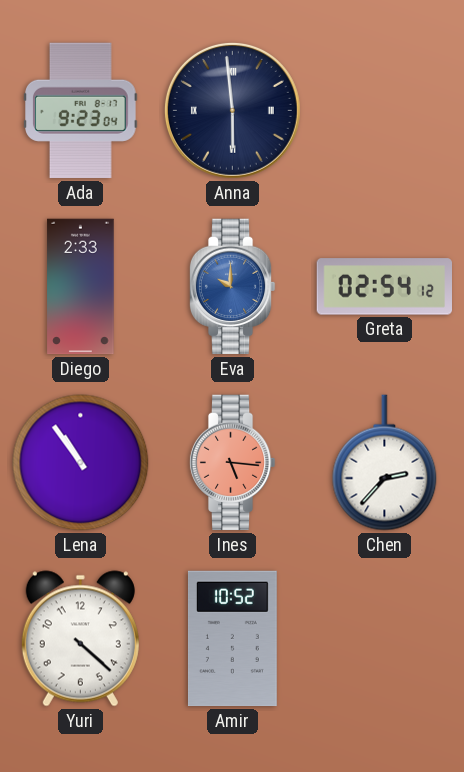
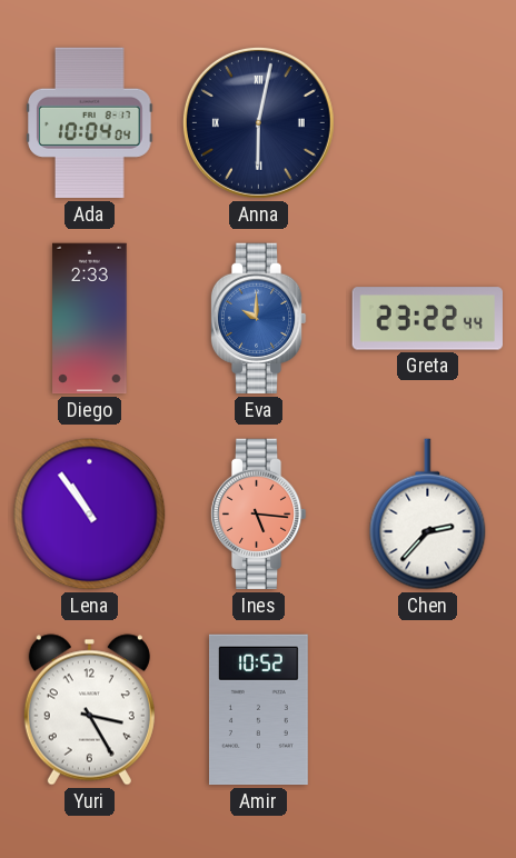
Ada: 9:23 -> 10:04 (90, 123)
Anna: 5:59 -> 6:02 (258, 122)
Greta: 02:54 -> 23:22 (427, 319)
Yuri: 4:22 -> 3:25 (89, 710)
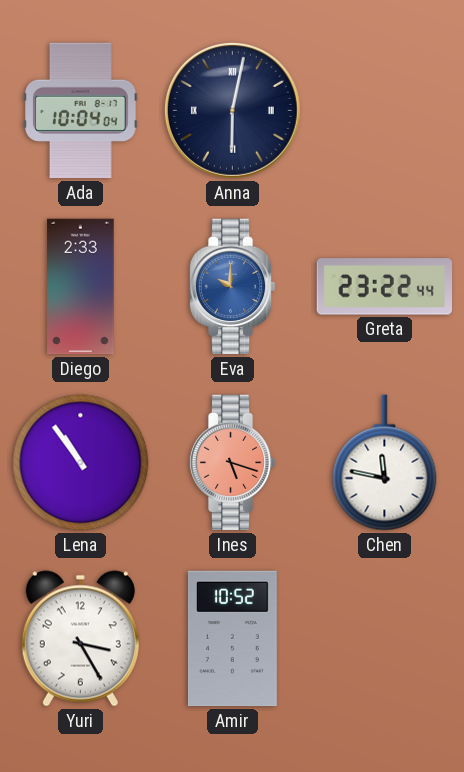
Ines: 5:16 -> 5:18 (232, 463)
Chen: 2:37 -> 11:47 (385, 463)
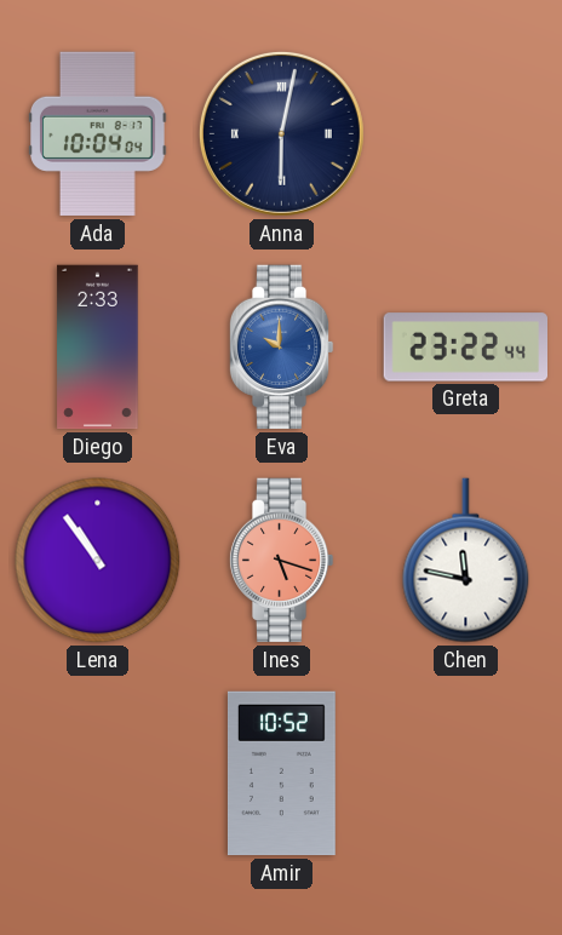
Yuri: 3:25 -> none (80, 639)
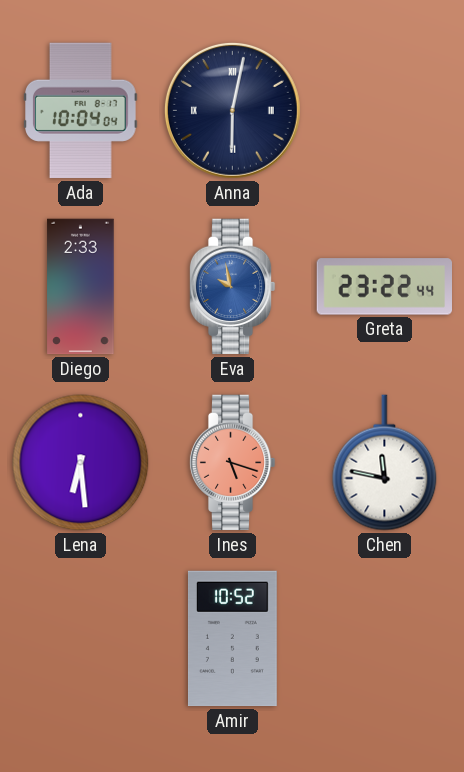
Eva: 10:00 -> 9:58 (232, 287)
Lena: 10:54 -> 6:29 (81, 463)
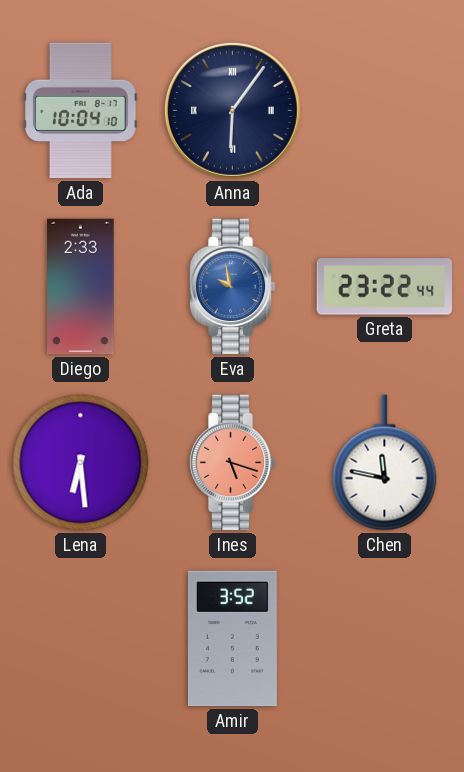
Ada: 10:04:04 -> 10:04:10 (81, 111)
Anna: 6:02 -> 6:06 (232, 110)
Amir: 10:52 -> 3:52 (232, 639)
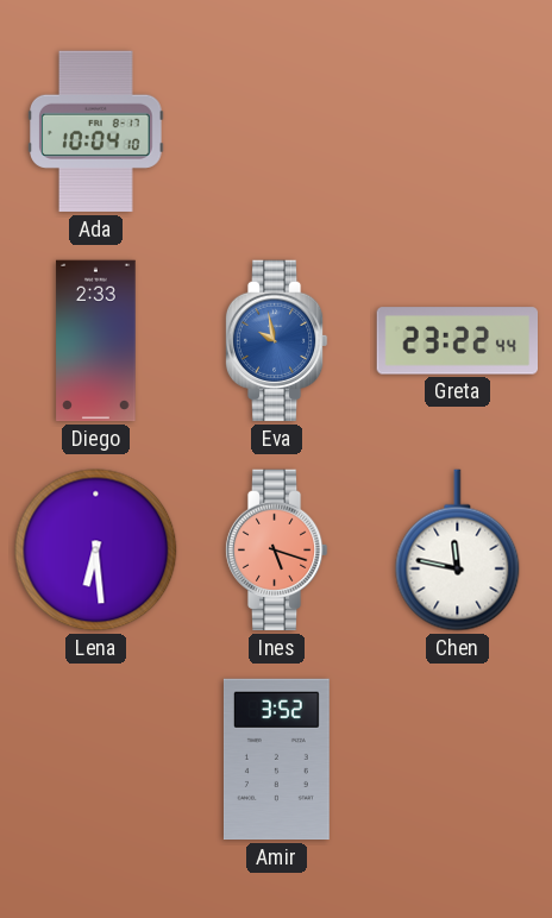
Anna: 6:06 -> none (232, 110)
